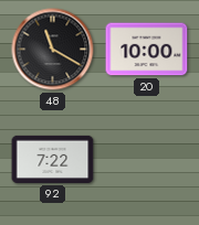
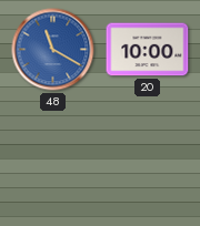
48 dial: black -> blue (53, 50)
92: 7:22 -> none (53, 159)
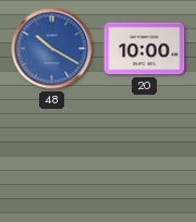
48: 11:20 -> 10:20 (52, 49)
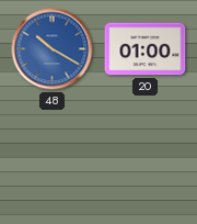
20: 10:00 -> 01:00 (146, 49)
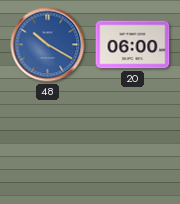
20: 01:00 -> 06:00 (133, 45)
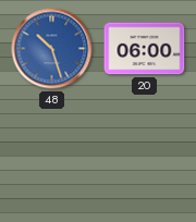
48: 10:20 -> 10:27 (52, 49)
